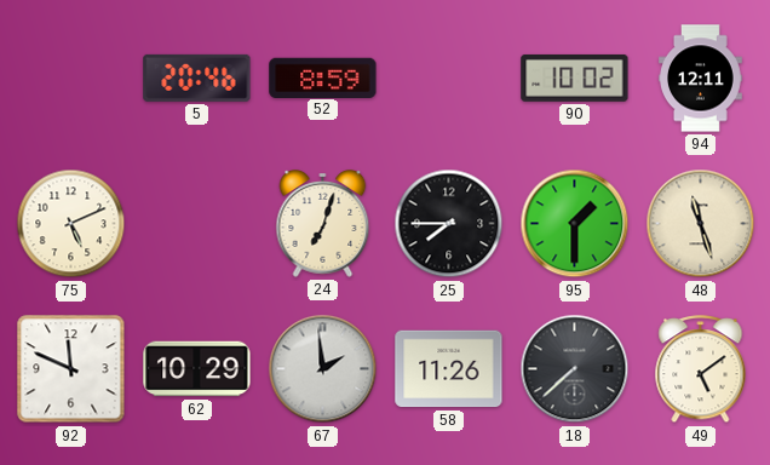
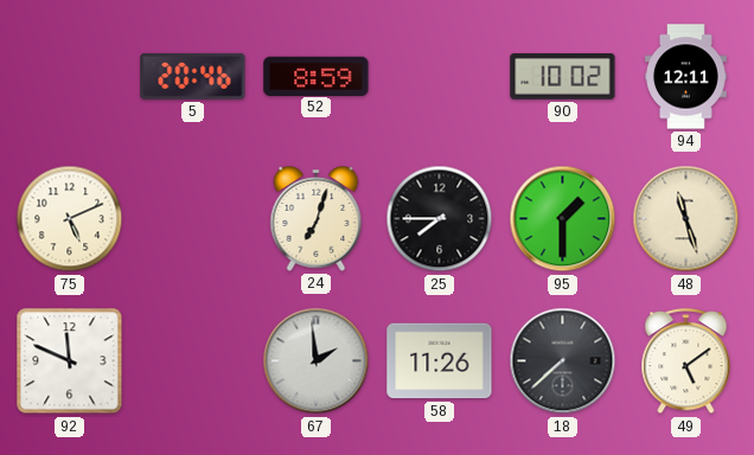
62: 10:29 -> none (197, 369)
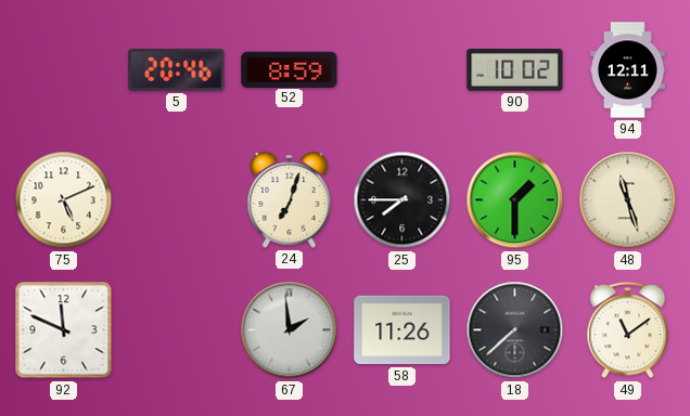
49: 5:09 -> 11:09 (628, 331)
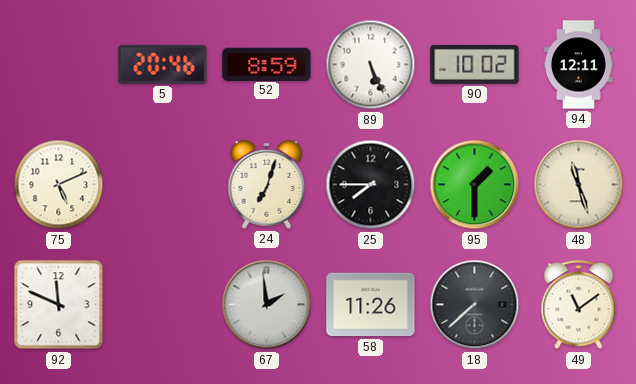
89: none -> 5:26 (371, 65)
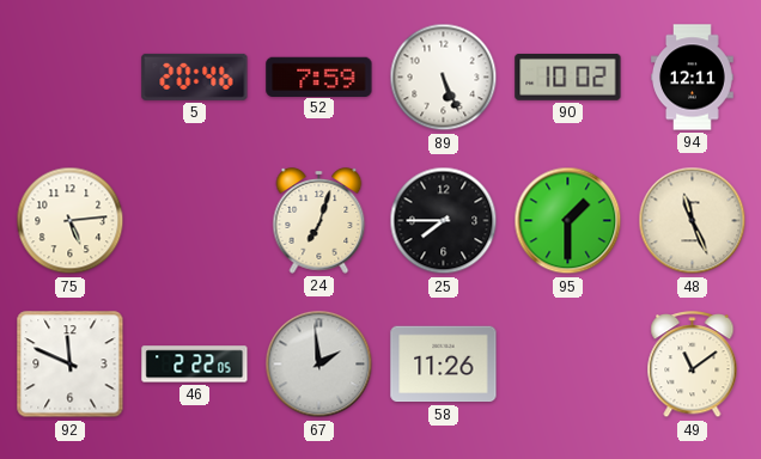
52: 8:59 -> 7:59 (319, 76)
75: 5:11 -> 5:14 (71, 221)
48: 11:27 -> 11:26 (693, 221)
46: none -> 2:22 (195, 365)
18: 7:38 -> none (475, 305)
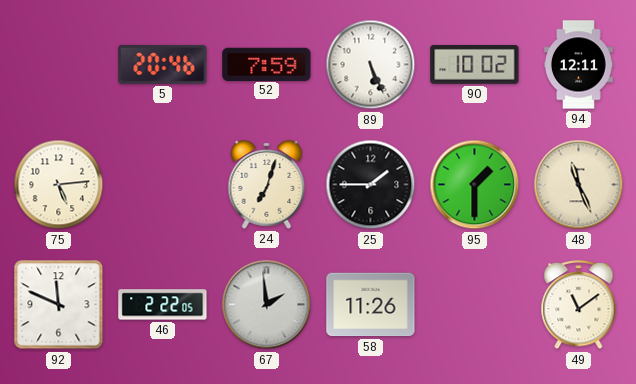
25: 7:45 -> 1:45 (371, 185)
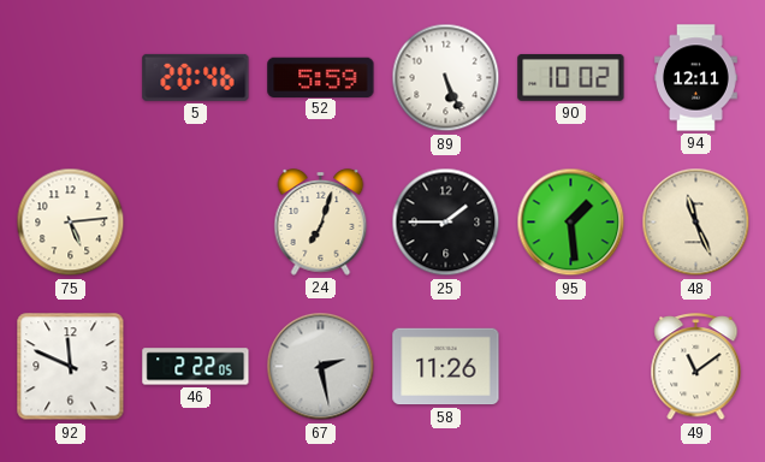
52: 7:59 -> 5:59 (321, 77)
95: 1:30 -> 1:29 (571, 223)
67: 1:59 -> 2:28 (321, 367)
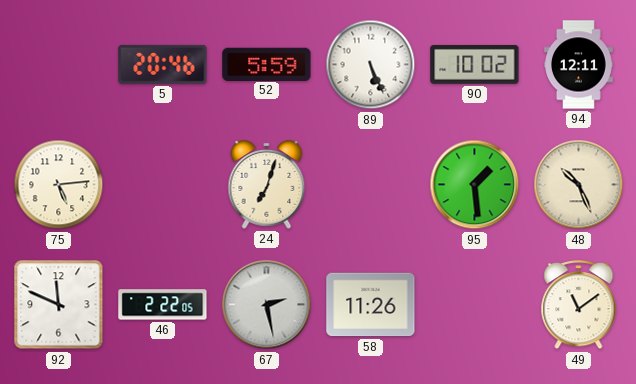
25: 1:45 -> none (446, 223)
48: 11:26 -> 10:26 (579, 185)
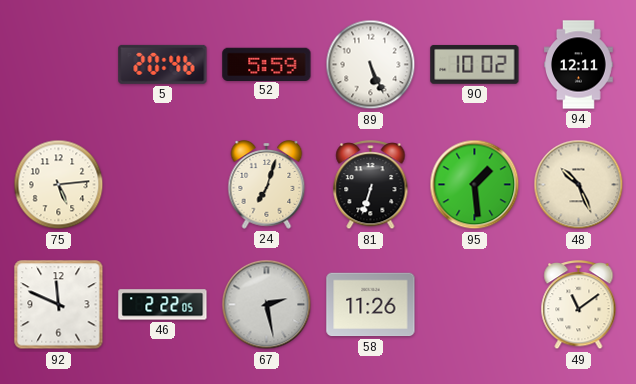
81: none -> 6:33 (371, 186)
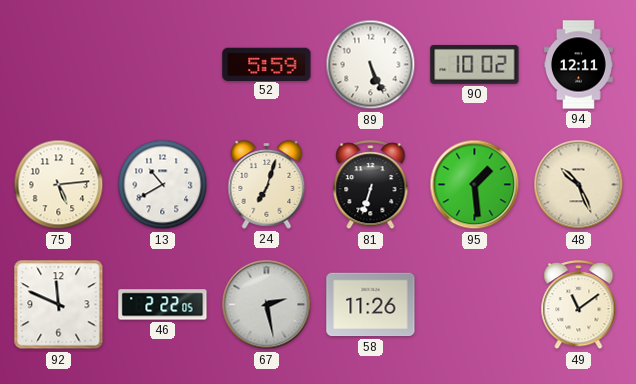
5: 20:46 -> none (163, 64)
13: none -> 10:40 (163, 185)
